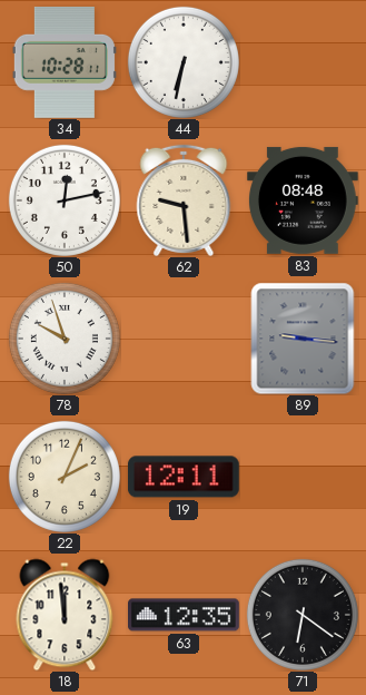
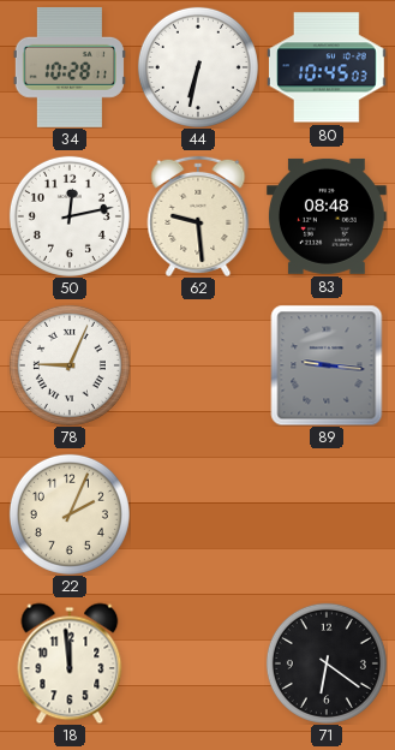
80: none -> 10:45 (327, 67)
78: 9:57 -> 9:04 (70, 365)
19: 12:11 -> none (184, 477)
63: 12:35 -> none (185, 615)
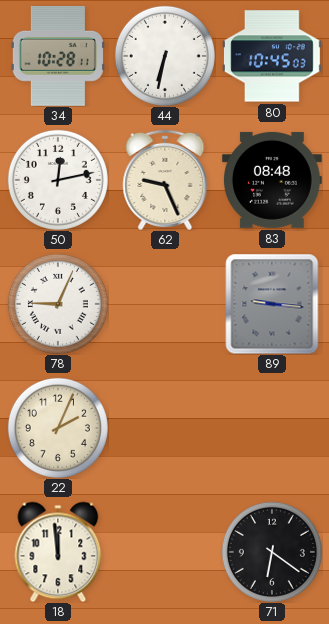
62: 9:29 -> 9:26 (165, 180)
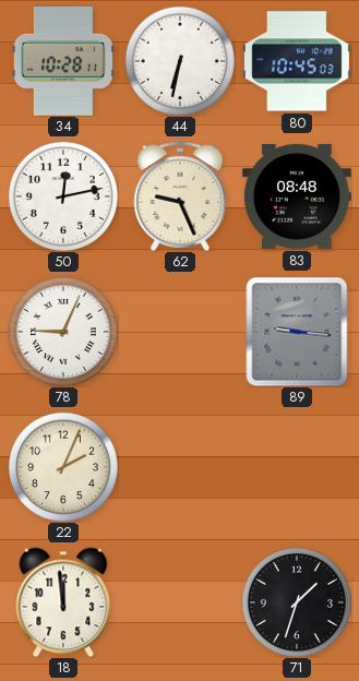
71: 6:21 -> 1:33 (297, 602)
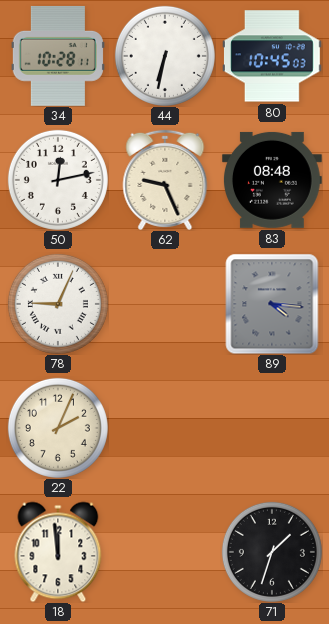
89: 9:16 -> 4:16 (272, 304)
